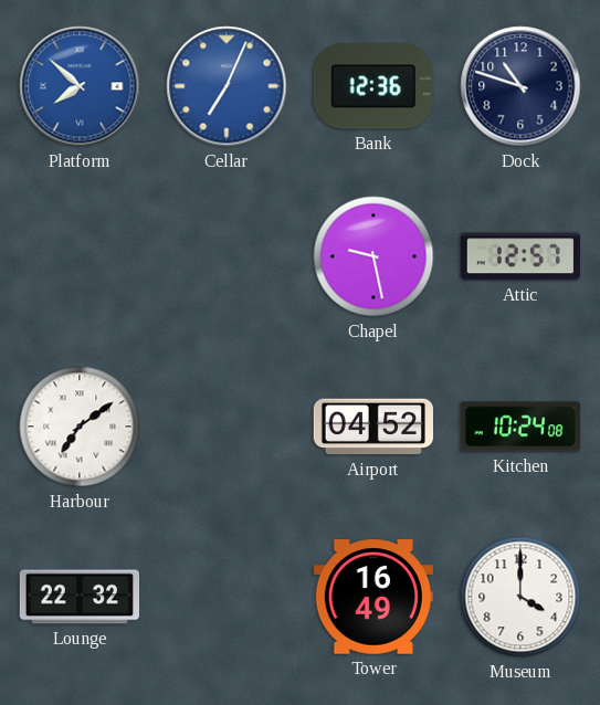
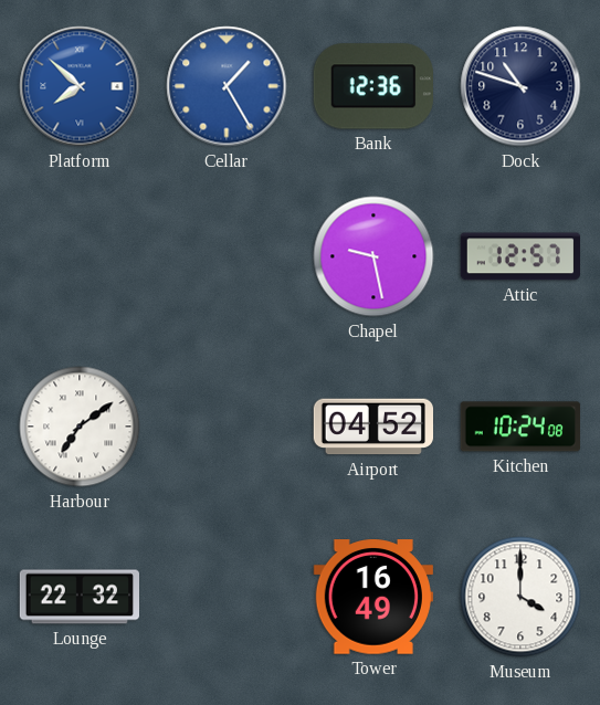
Cellar: 7:04 -> 1:25 (227, 86)
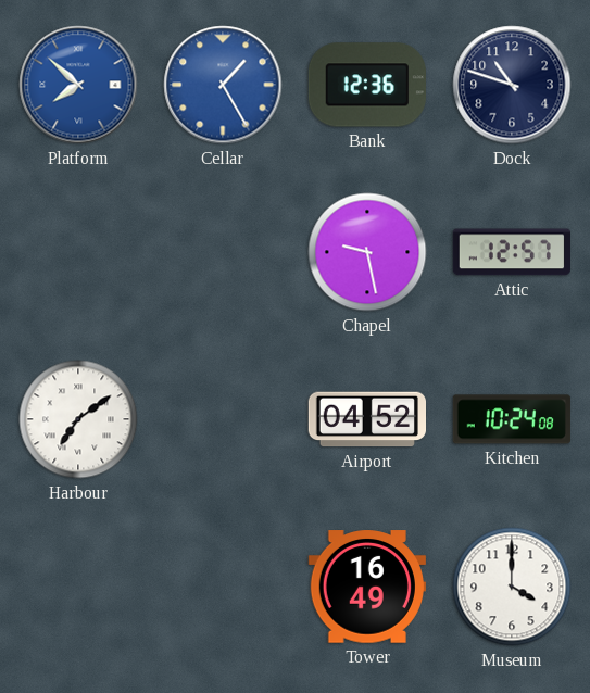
Lounge: 22:32 -> none (78, 597)
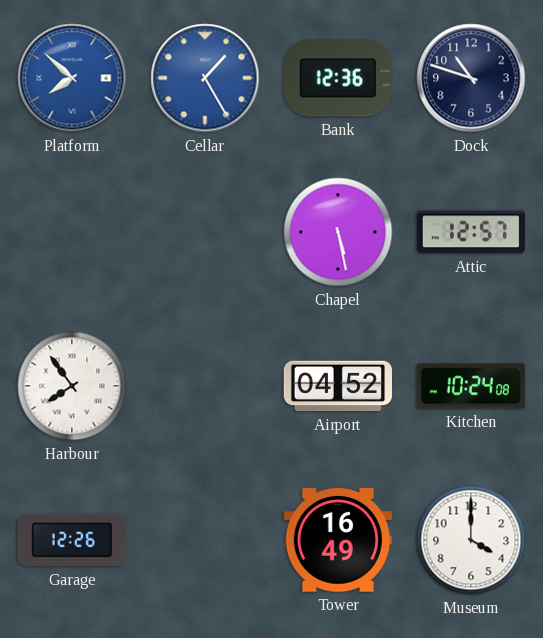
Chapel: 9:28 -> 5:28 (338, 232)
Harbour: 7:09 -> 7:54 (72, 386)
Garage: none -> 12:26 (72, 540)
